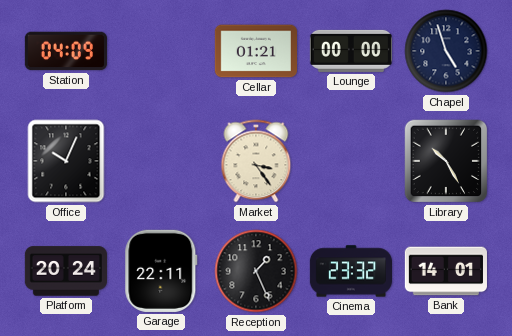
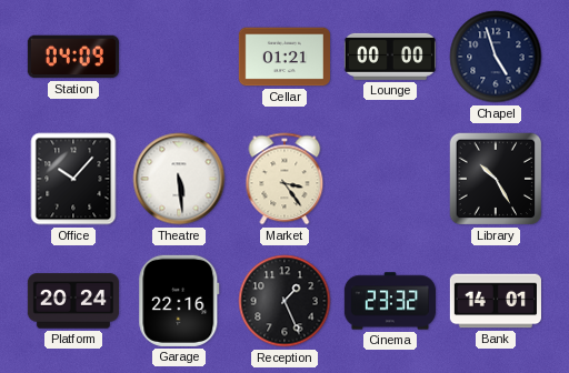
Office: 10:04 -> 10:07 (73, 179)
Theatre: none -> 5:29 (179, 179)
Garage: 22:11 -> 22:16 (179, 301)
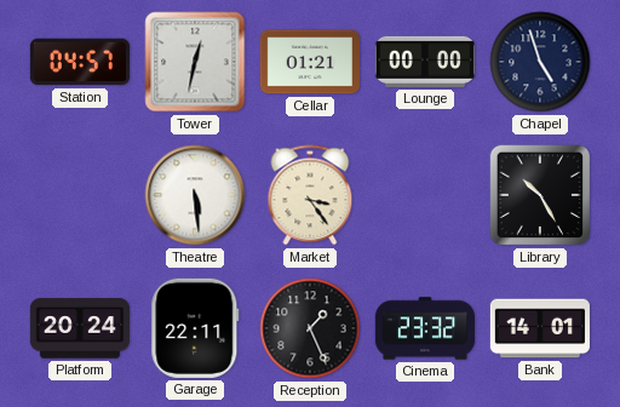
Station: 04:09 -> 04:57 (80, 62)
Tower: none -> 12:32 (195, 62)
Office: 10:07 -> none (73, 179)
Garage: 22:16 -> 22:11 (195, 328)
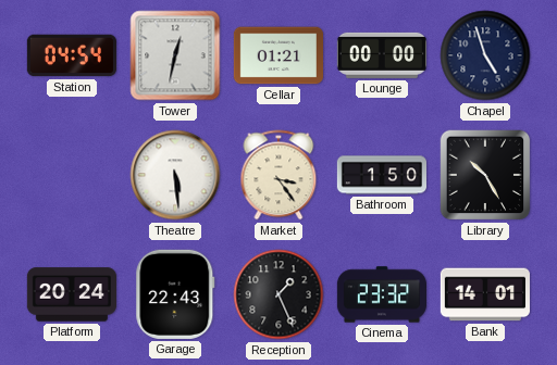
Station: 04:57 -> 04:54 (72, 55)
Bathroom: none -> 1:50 (381, 175)
Garage: 22:11 -> 22:43 (175, 294)
